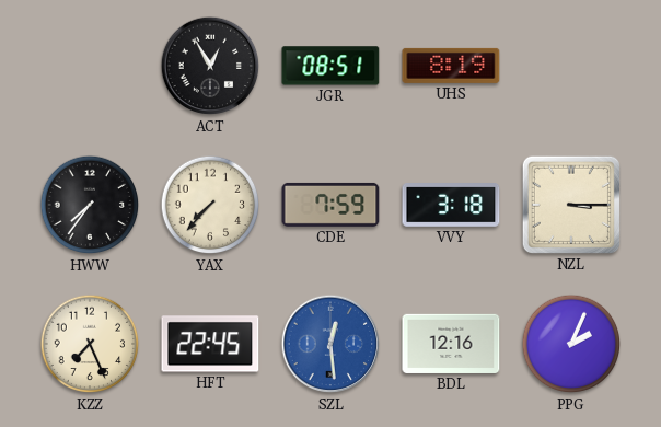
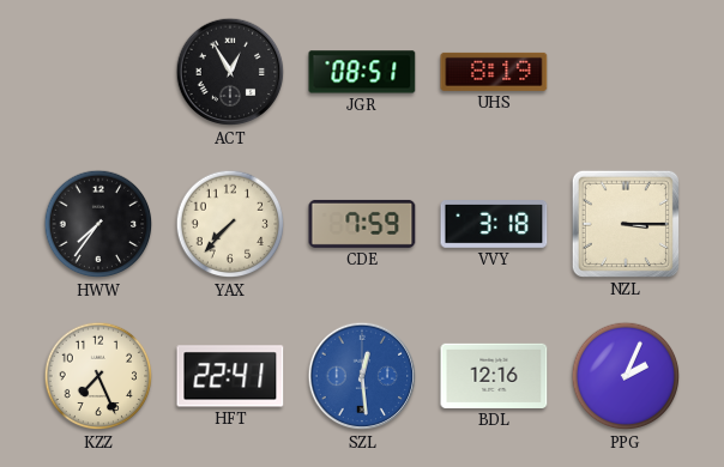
HFT: 22:45 -> 22:41 (230, 376)
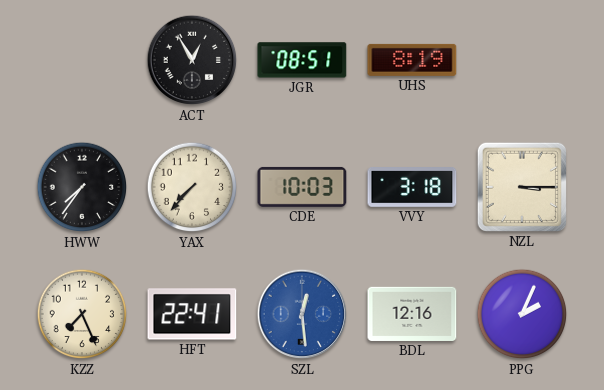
CDE: 7:59 -> 10:03 (302, 187)
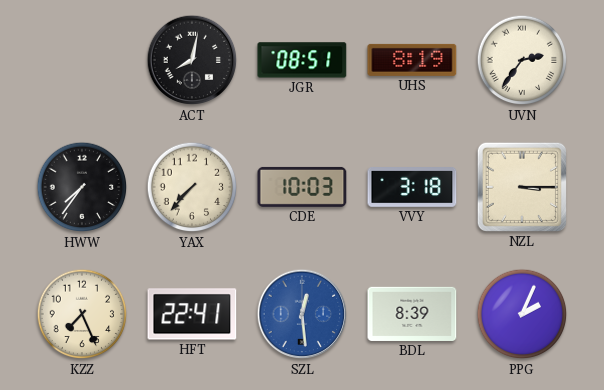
ACT: 12:55 -> 8:02 (192, 60)
UVN: none -> 2:36 (522, 60)
BDL: 12:16 -> 8:39 (412, 314)
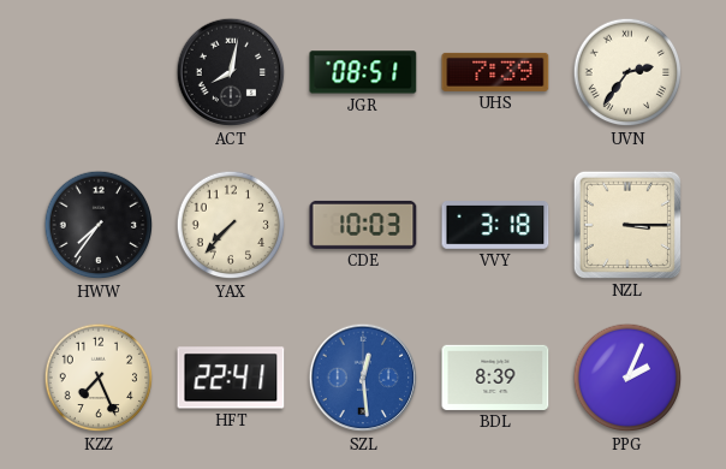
UHS: 8:19 -> 7:39 (495, 72)
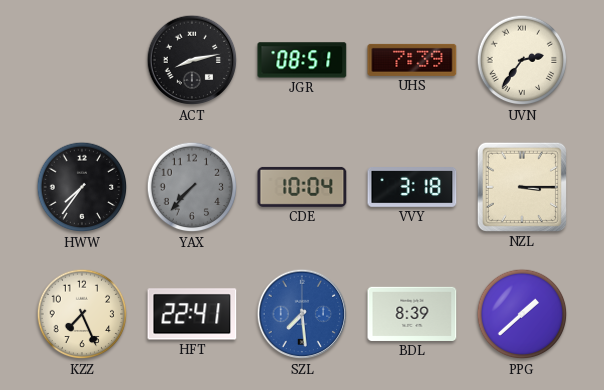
ACT: 8:02 -> 8:13 (192, 60)
YAX dial: cream -> grey (192, 187)
CDE: 10:03 -> 10:04 (302, 187)
SZL: 12:29 -> 7:29 (302, 314)
PPG: 2:04 -> 1:38 (522, 314)
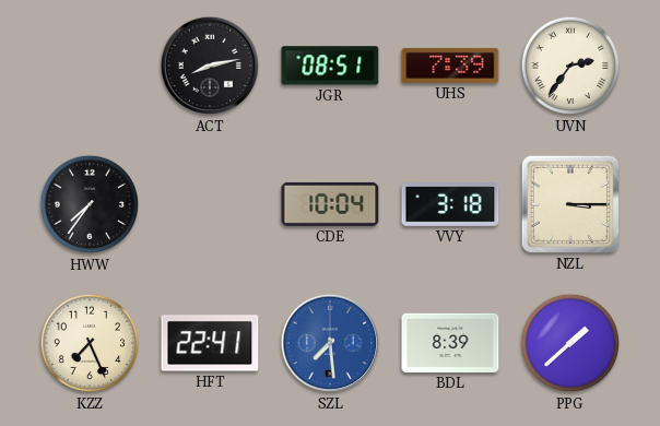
YAX: 7:37 -> none (192, 187)
